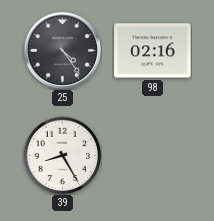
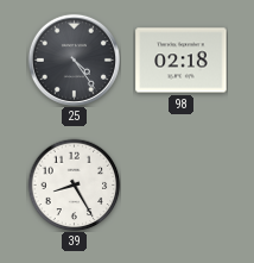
98: 02:16 -> 02:18 (182, 61)
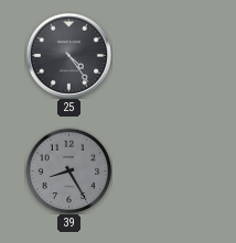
98: 02:18 -> none (182, 61)
39 dial: white -> grey (68, 170)
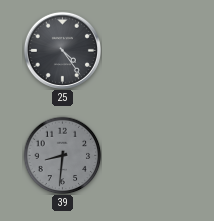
39: 8:25 -> 8:31 (62, 155)
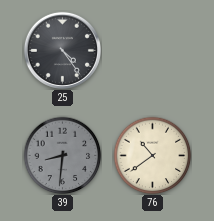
76: none -> 10:39 (152, 155)
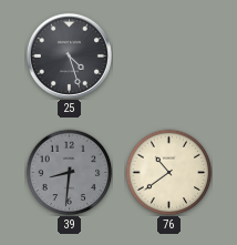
25: 4:24 -> 4:27 (69, 55)
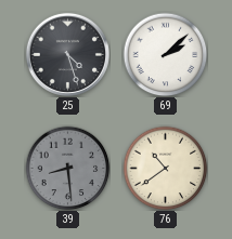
69: none -> 2:08 (165, 54)
39: 8:31 -> 8:29 (67, 168)
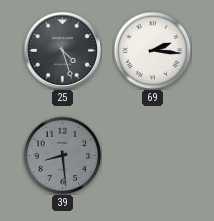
69: 2:08 -> 2:16 (152, 50)
76: 10:39 -> none (165, 168)
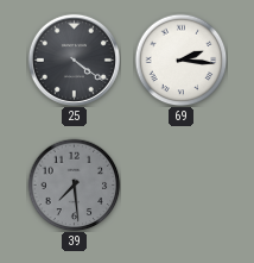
25: 4:27 -> 4:21 (74, 60)
39: 8:29 -> 7:29 (74, 184)
